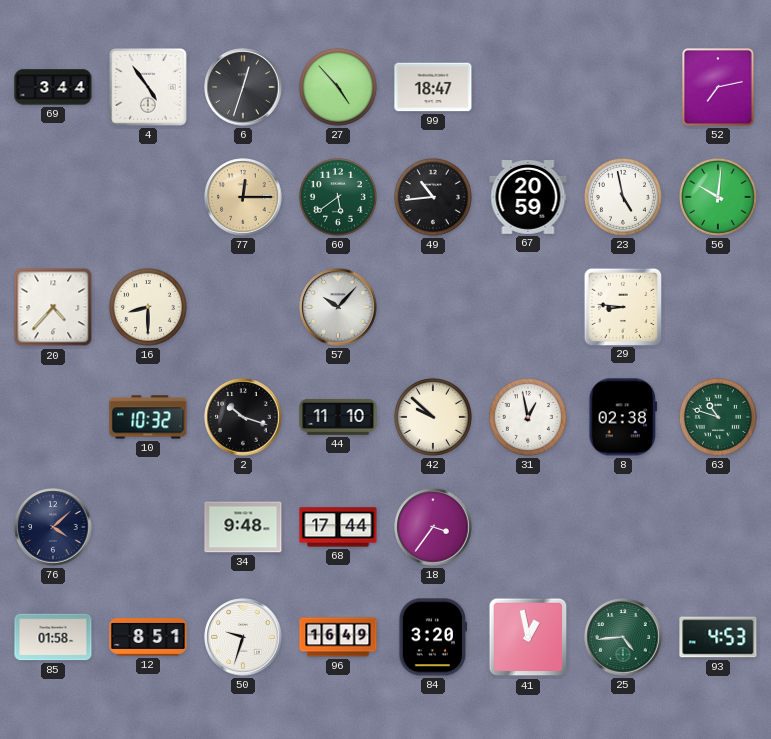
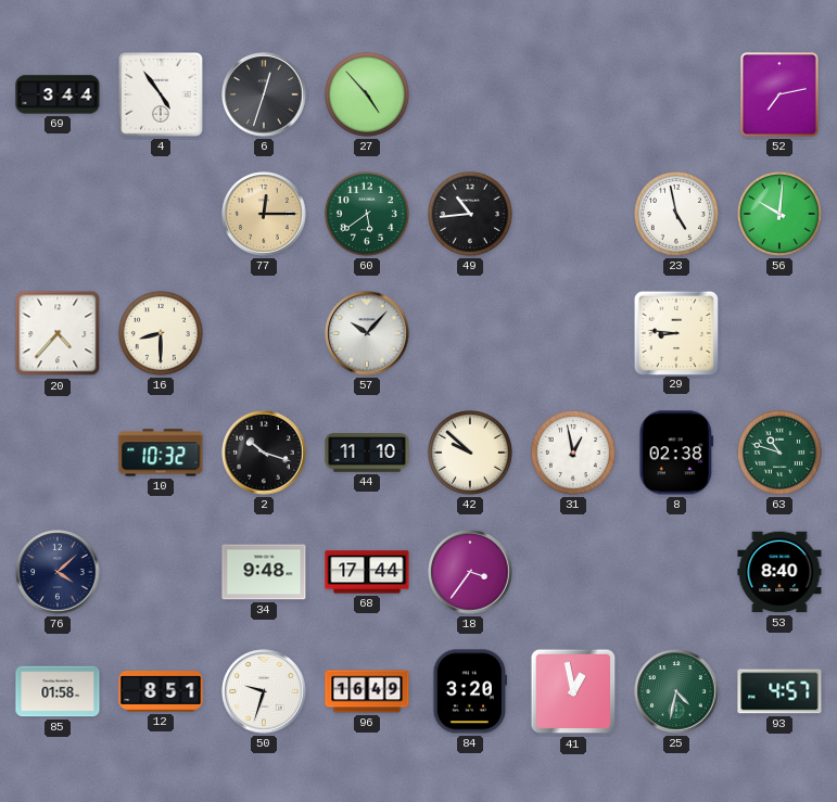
99: 18:47 -> none (433, 87)
67: 20:59 -> none (528, 198)
53: none -> 8:40 (779, 572)
25: 4:44 -> 4:32 (676, 691)
93: 4:53 -> 4:57 (779, 691)
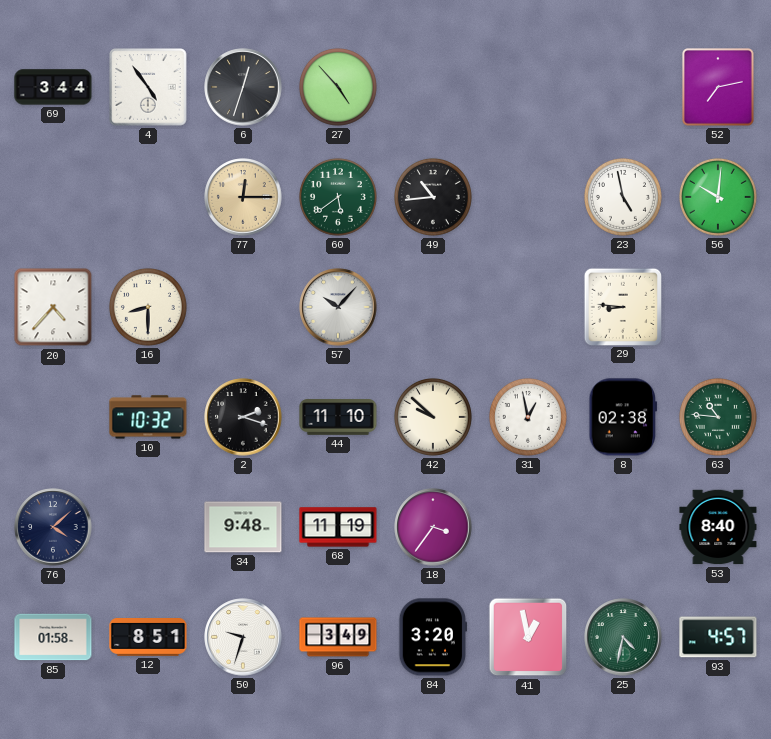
2: 10:18 -> 2:18 (243, 417)
63: 10:48 -> 10:46 (718, 417)
68: 17:44 -> 11:19 (338, 527)
96: 16:49 -> 3:49 (338, 637)
